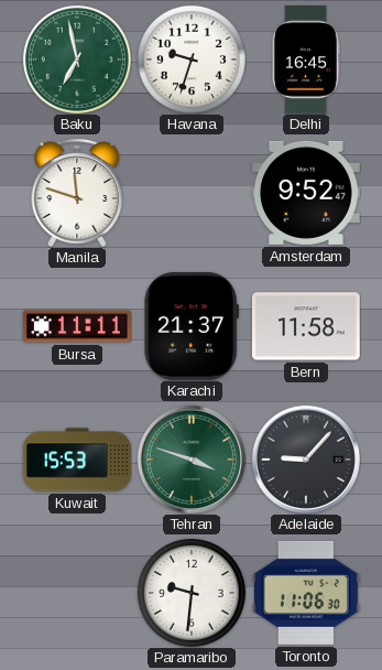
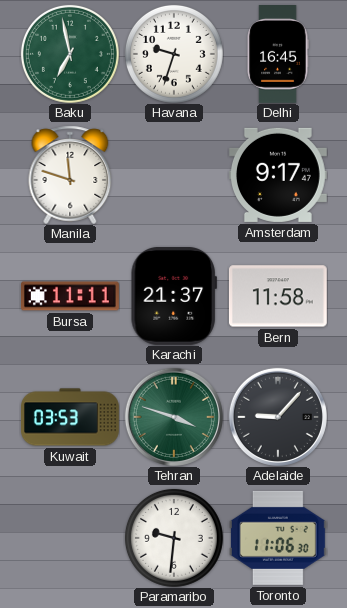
Amsterdam: 9:52 -> 9:17 (278, 175)
Kuwait: 15:53 -> 03:53 (71, 417)
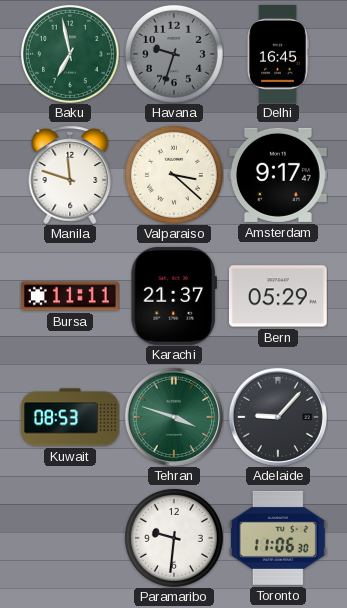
Havana dial: white -> grey (174, 54)
Valparaiso: none -> 3:22 (174, 175)
Bern: 11:58 -> 05:29 (278, 296)
Kuwait: 03:53 -> 08:53 (71, 417)
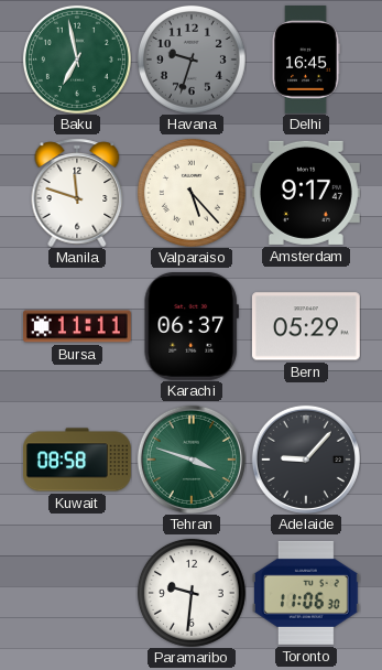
Valparaiso: 3:22 -> 5:23 (192, 193)
Karachi: 21:37 -> 06:37 (192, 326)
Kuwait: 08:53 -> 08:58 (78, 460)
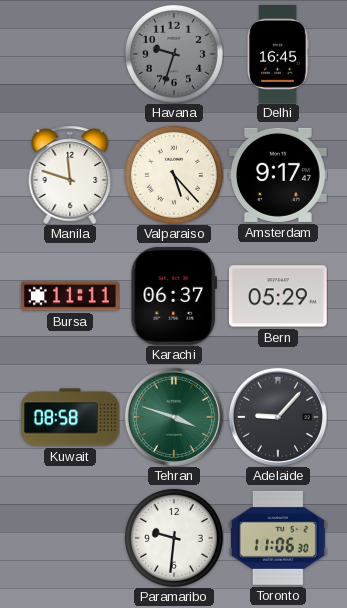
Baku: 6:58 -> none (77, 60)
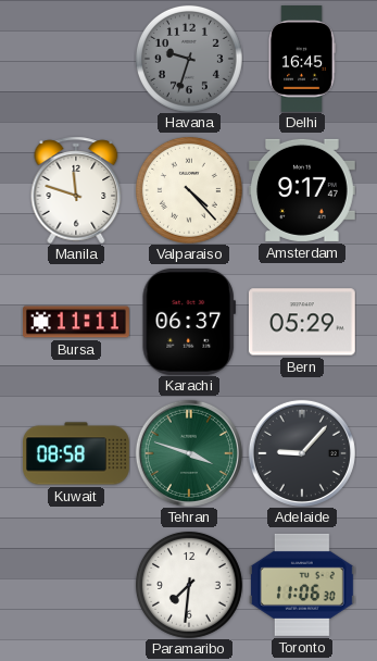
Valparaiso: 5:23 -> 4:23 (189, 190)
Paramaribo: 9:31 -> 7:31 (189, 585)
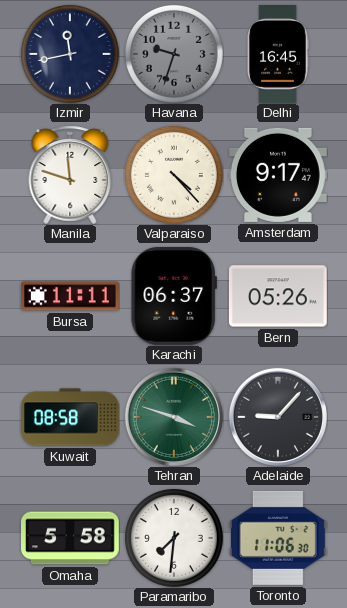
Izmir: none -> 11:43 (70, 54)
Bern: 05:29 -> 05:26 (278, 296)
Omaha: none -> 5:58 (71, 538)
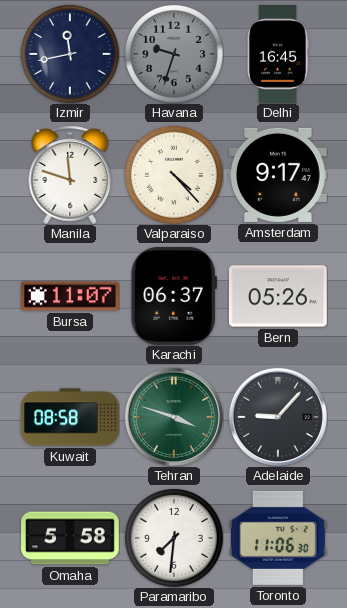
Bursa: 11:11 -> 11:07 (71, 296)
